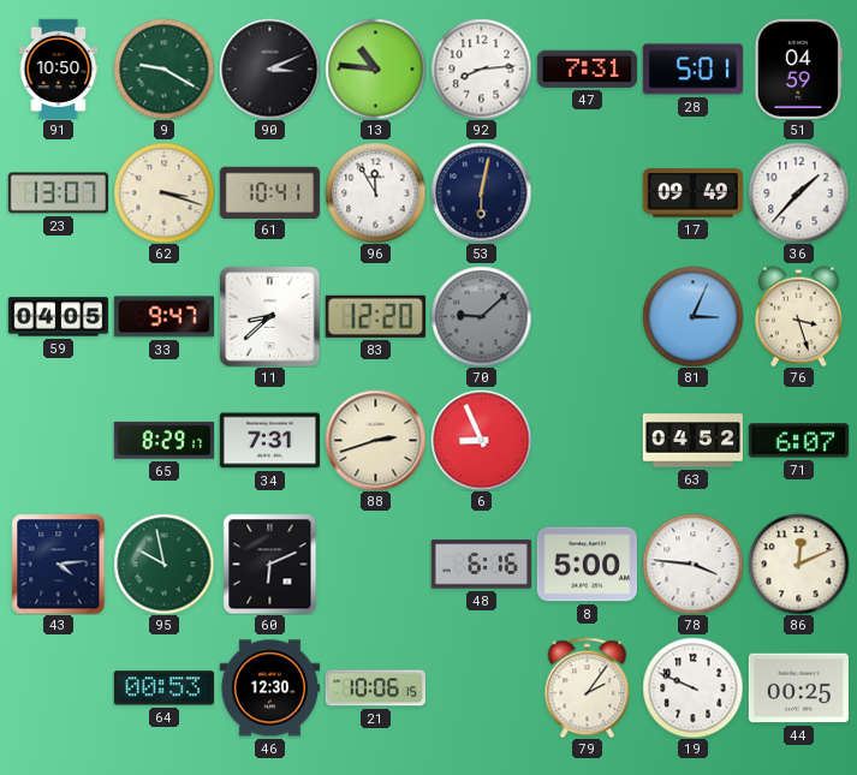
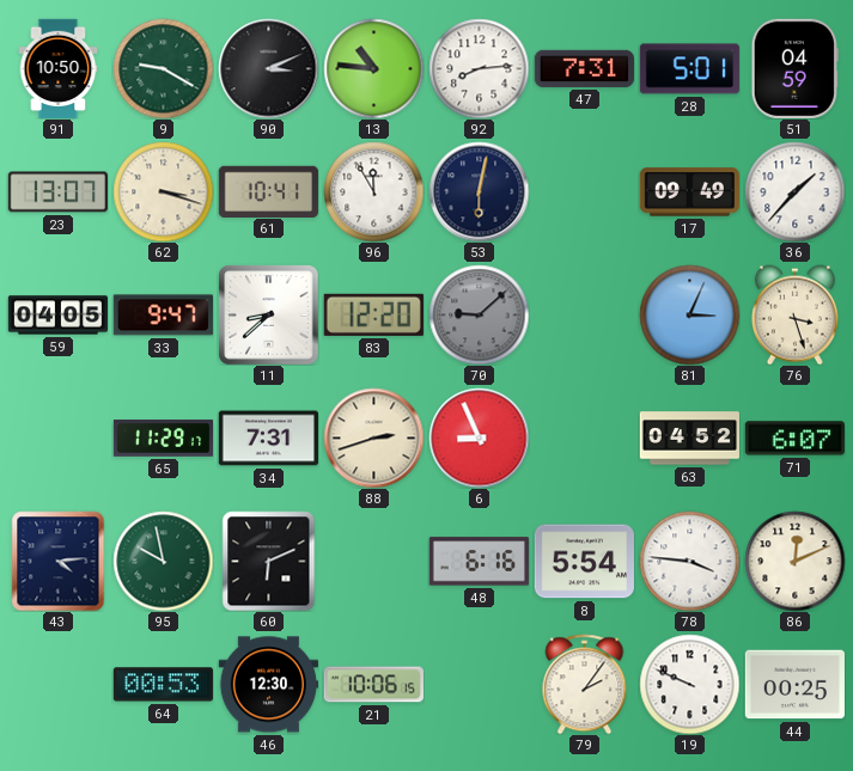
65: 8:29 -> 11:29 (163, 439)
8: 5:00 -> 5:54 (584, 562)
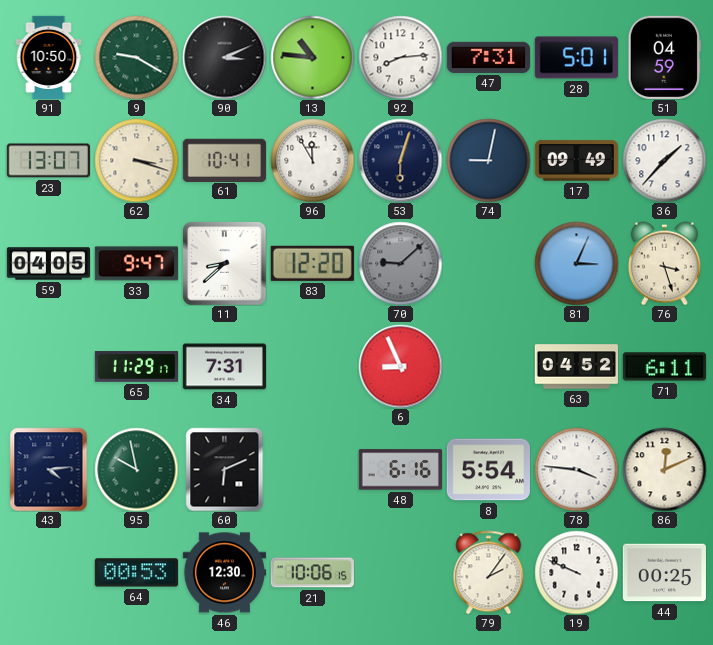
53: 6:02 -> 6:03 (400, 160)
74: none -> 9:02 (488, 160)
88: 2:42 -> none (373, 437)
71: 6:07 -> 6:11 (664, 367)
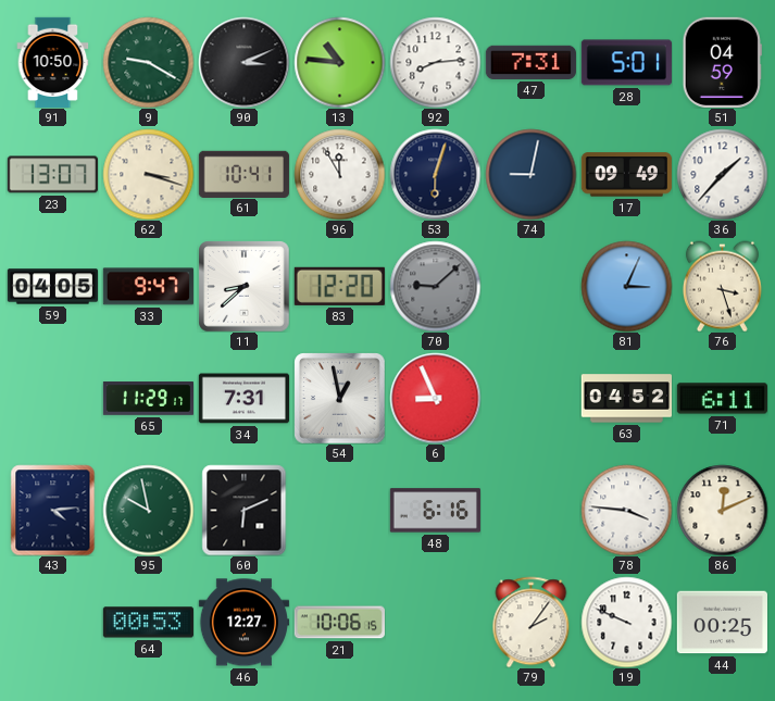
54: none -> 12:58 (339, 398)
8: 5:54 -> none (488, 470)
46: 12:30 -> 12:27 (243, 623)
